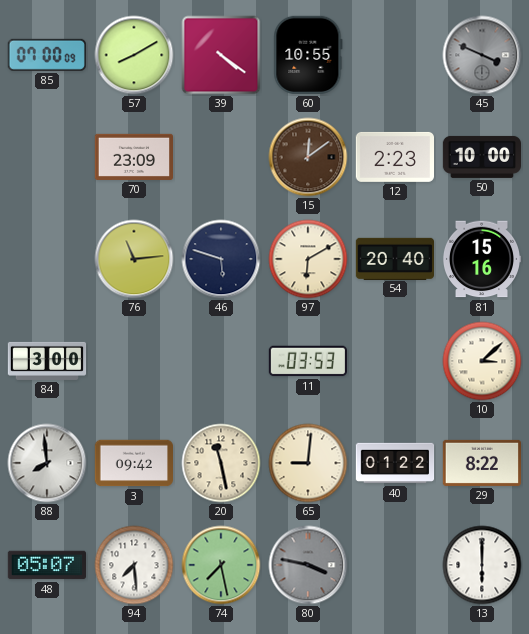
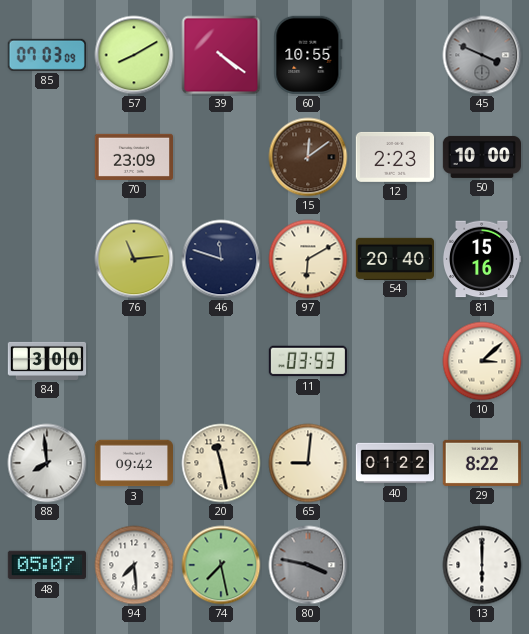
85: 07:00 -> 07:03 (47, 55)
46: 5:48 -> 11:48 (221, 259)
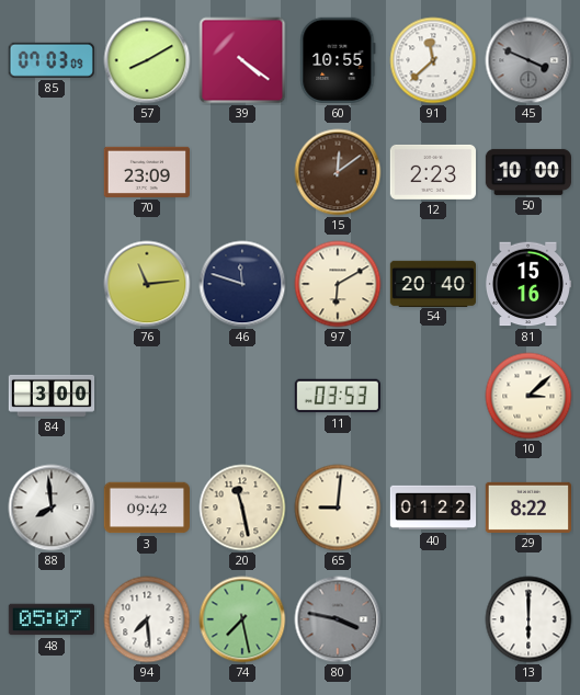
91: none -> 11:38 (433, 60)
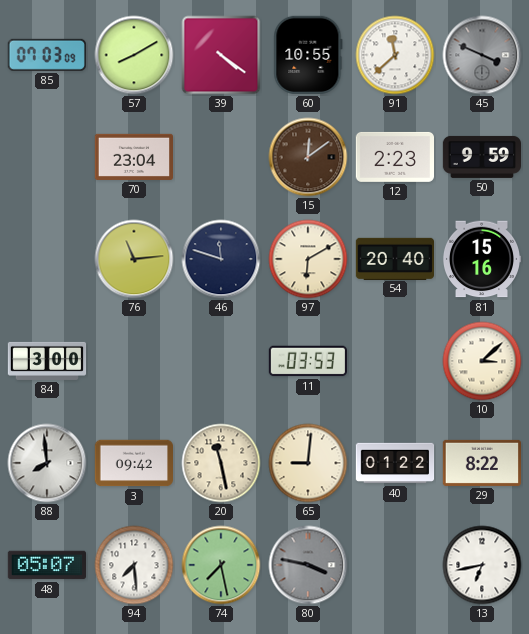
70: 23:09 -> 23:04 (133, 157)
50: 10:00 -> 9:59 (481, 157)
13: 6:00 -> 6:43 (482, 565)
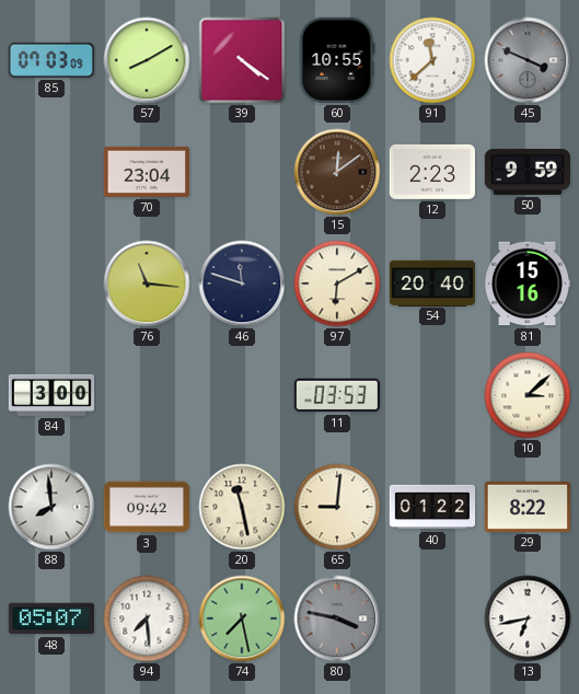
76: 11:14 -> 11:16 (147, 284)
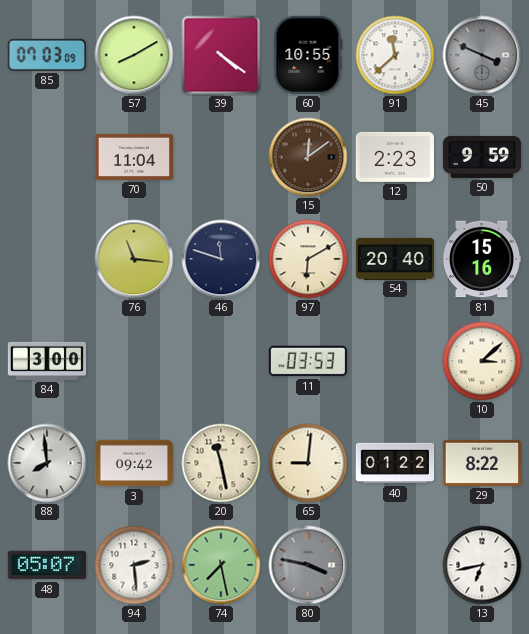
70: 23:04 -> 11:04 (133, 157)
94: 7:29 -> 2:29 (134, 565)
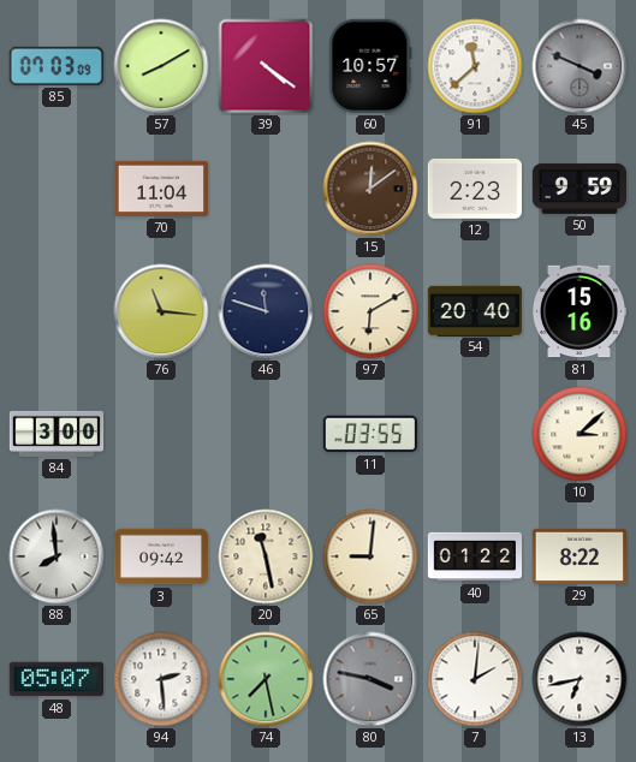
60: 10:55 -> 10:57 (370, 66)
11: 03:53 -> 03:55 (369, 434)
7: none -> 2:01 (475, 679)
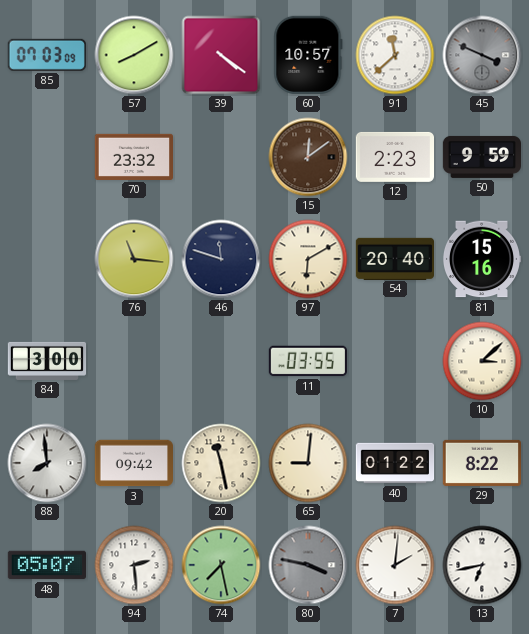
70: 11:04 -> 23:32 (133, 157)
